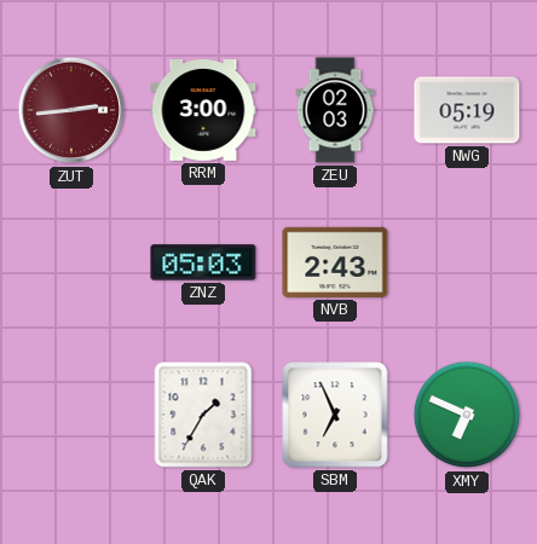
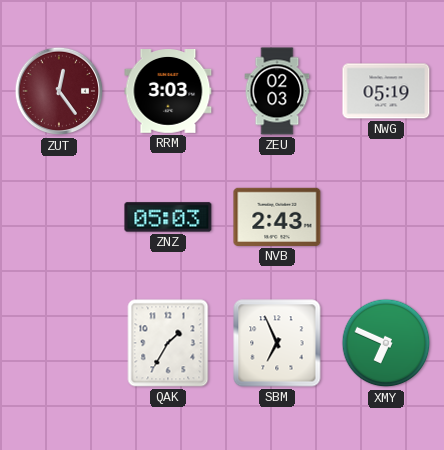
ZUT: 2:44 -> 12:24 (59, 91)
RRM: 3:00 -> 3:03 (168, 92)
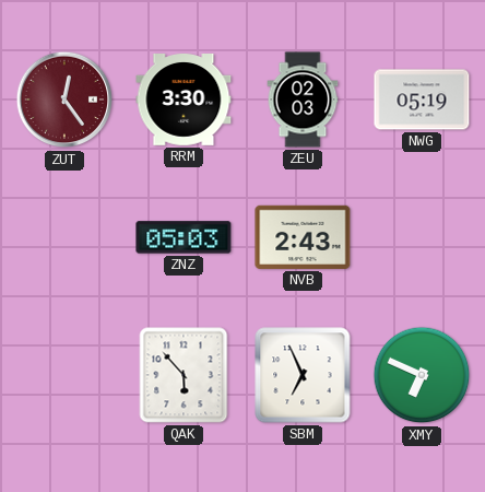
RRM: 3:03 -> 3:30 (184, 101)
QAK: 1:35 -> 5:53 (184, 375)
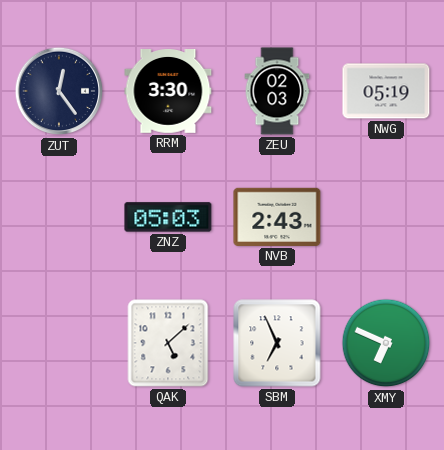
ZUT dial: burgundy -> navy (59, 91)
QAK: 5:53 -> 5:08 (168, 343)
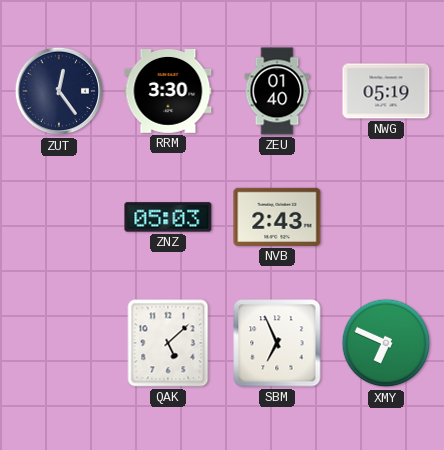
ZEU: 02:03 -> 01:40 (277, 91)
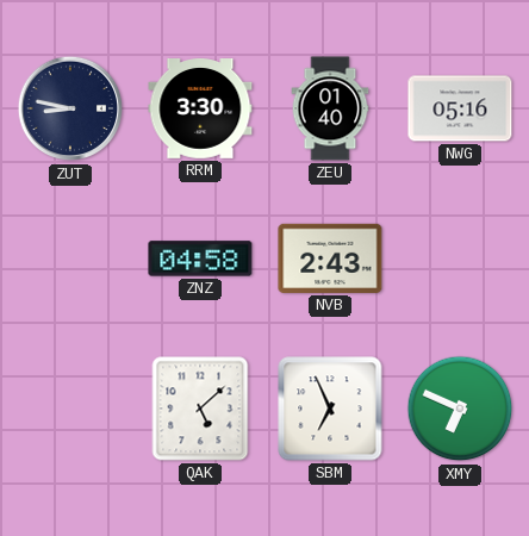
ZUT: 12:24 -> 8:47 (70, 108)
NWG: 05:19 -> 05:16 (460, 108)
ZNZ: 05:03 -> 04:58 (200, 258)
